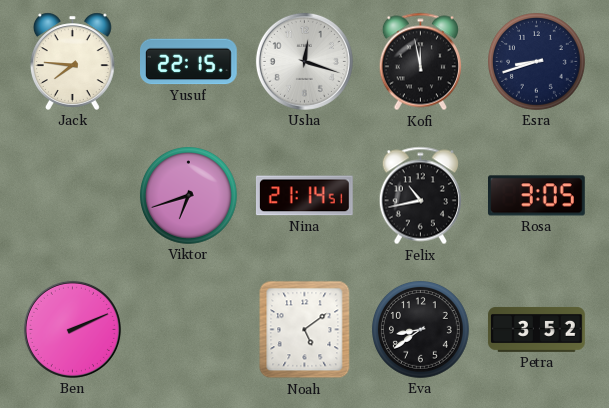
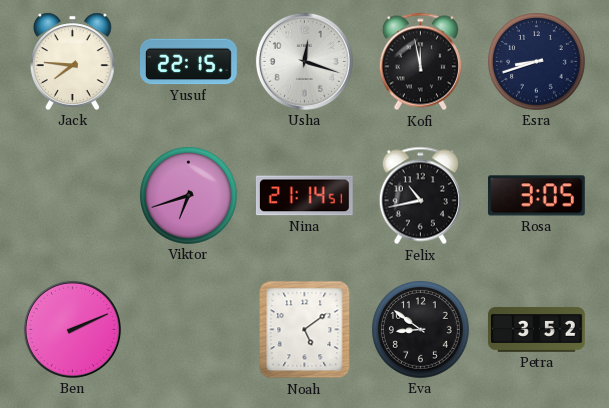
Eva: 8:39 -> 8:51 (421, 330)
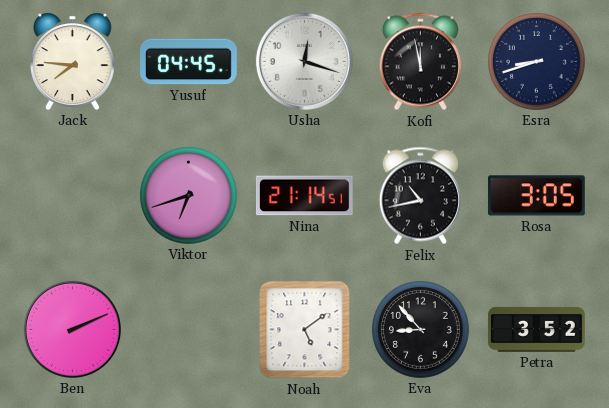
Yusuf: 22:15 -> 04:45 (189, 62)
Eva: 8:51 -> 8:53 (421, 330)
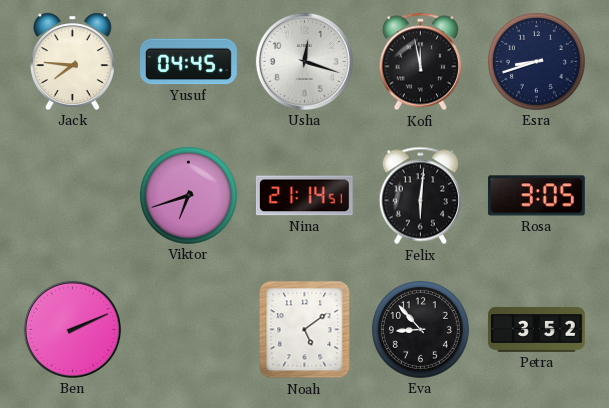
Felix: 10:43 -> 6:01 (420, 196)
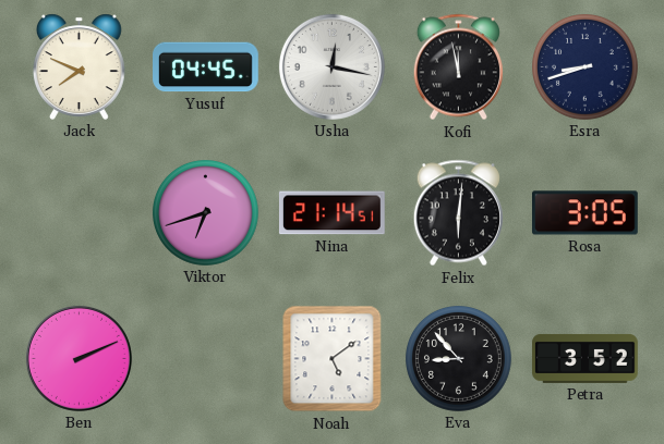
Jack: 7:46 -> 7:49 (79, 66)
Usha: 12:18 -> 12:17 (331, 66)
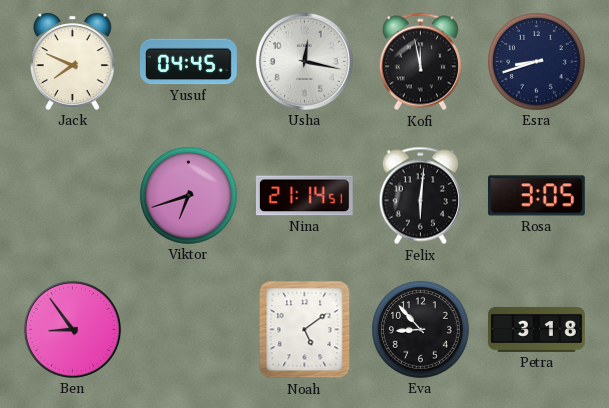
Ben: 2:11 -> 8:54 (72, 329)
Petra: 3:52 -> 3:18 (537, 330)
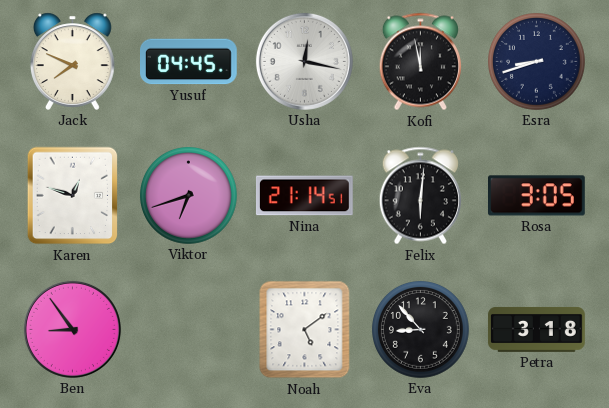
Karen: none -> 12:48 (73, 196)
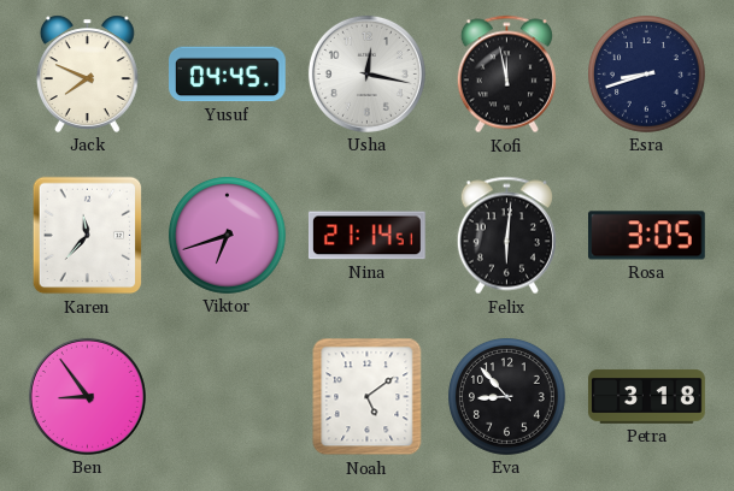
Karen: 12:48 -> 11:37 (88, 236)
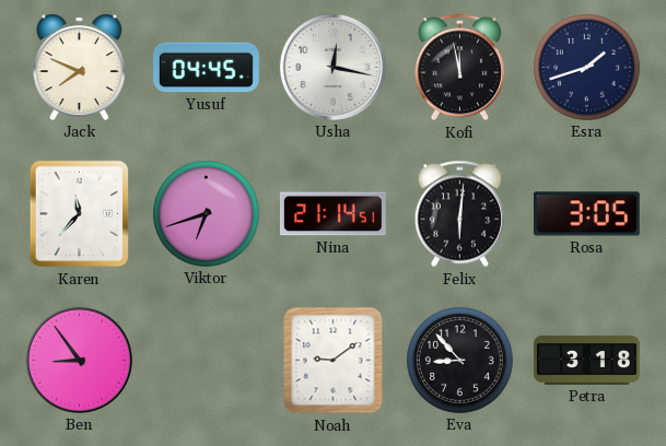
Esra: 8:42 -> 1:42 (587, 68)
Noah: 5:09 -> 9:09 (334, 361)
